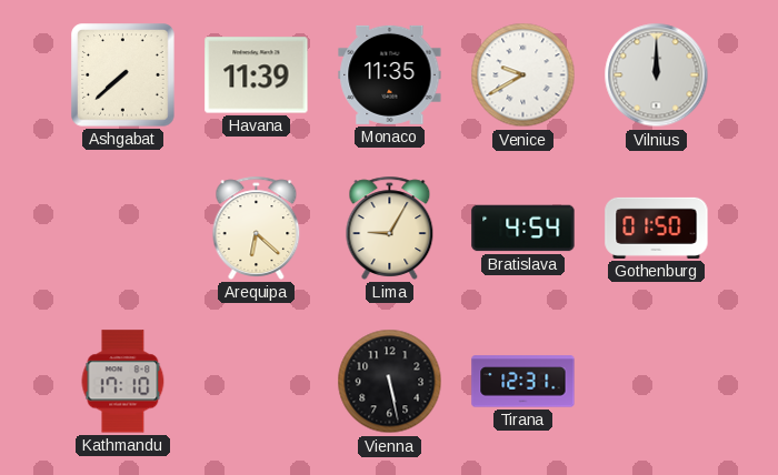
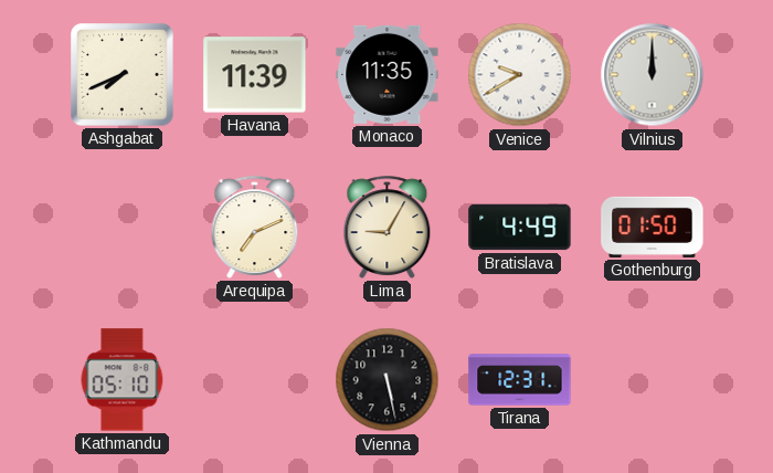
Ashgabat: 7:38 -> 7:41 (123, 75)
Arequipa: 6:22 -> 7:11 (255, 227)
Bratislava: 4:54 -> 4:49 (520, 228)
Kathmandu: 17:10 -> 05:10 (123, 380)
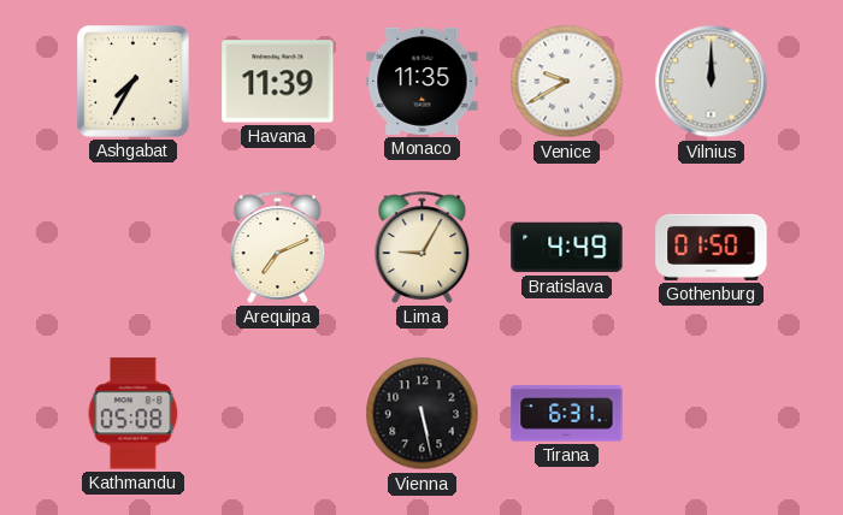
Ashgabat: 7:41 -> 7:35 (134, 82)
Kathmandu: 05:10 -> 05:08 (134, 414)
Tirana: 12:31 -> 6:31 (567, 414)
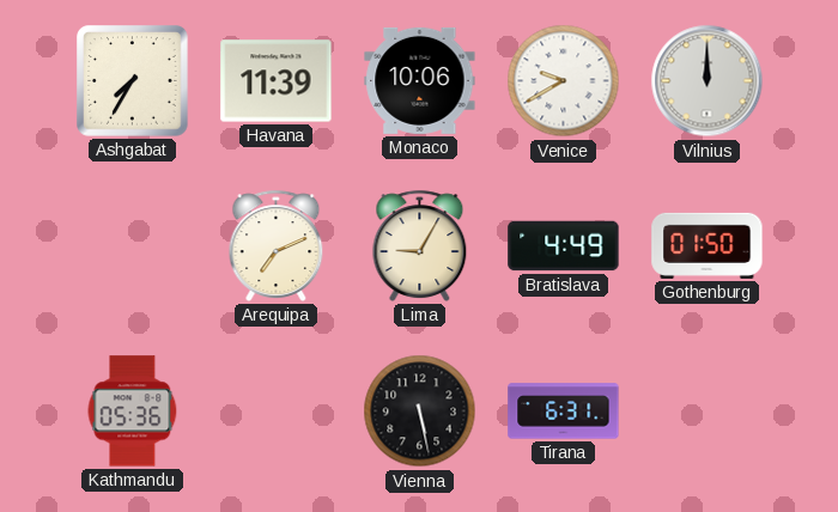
Monaco: 11:35 -> 10:06 (420, 80)
Kathmandu: 05:08 -> 05:36 (133, 412)
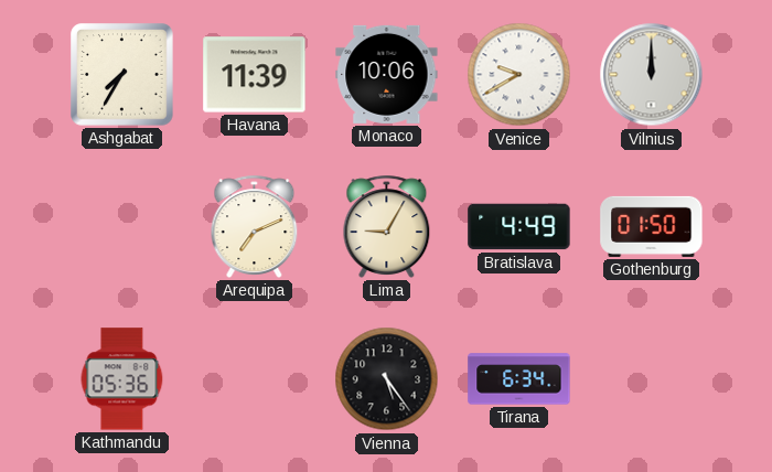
Vienna: 5:28 -> 5:24 (387, 379)
Tirana: 6:31 -> 6:34 (519, 379)
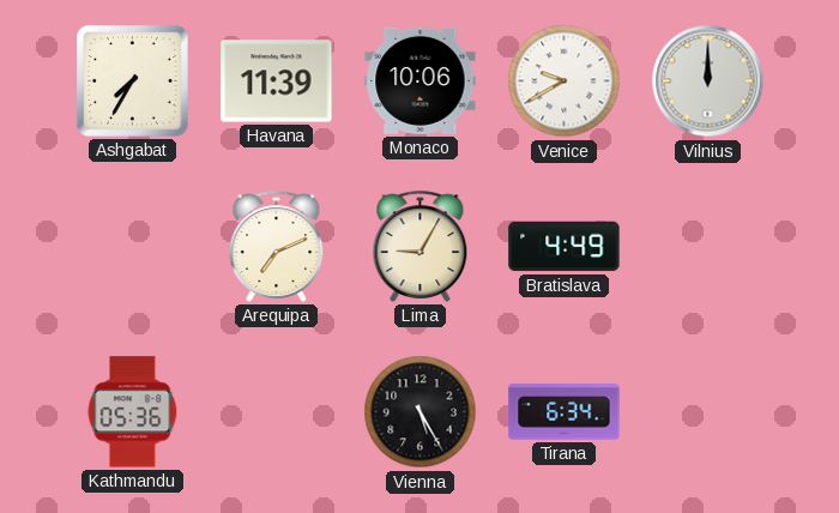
Gothenburg: 01:50 -> none (652, 226)
Vienna: 5:24 -> 5:25 (421, 412)
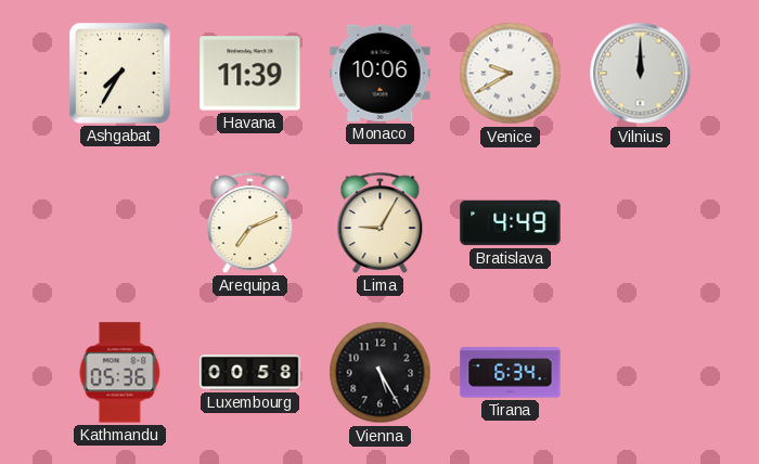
Luxembourg: none -> 00:58 (250, 373)
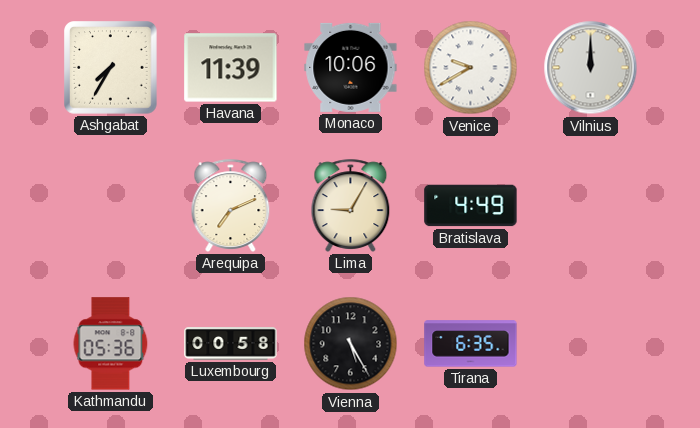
Tirana: 6:34 -> 6:35 (471, 344)
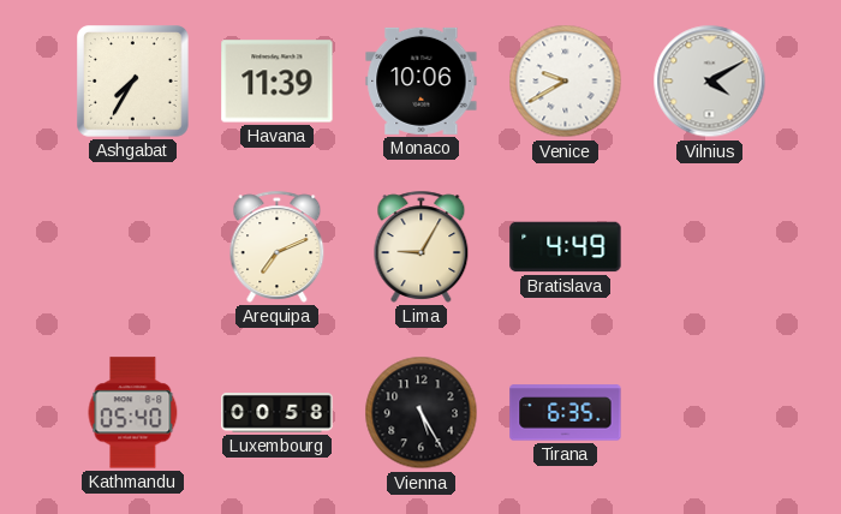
Vilnius: 12:00 -> 4:10 (710, 82)
Kathmandu: 05:36 -> 05:40 (133, 413)
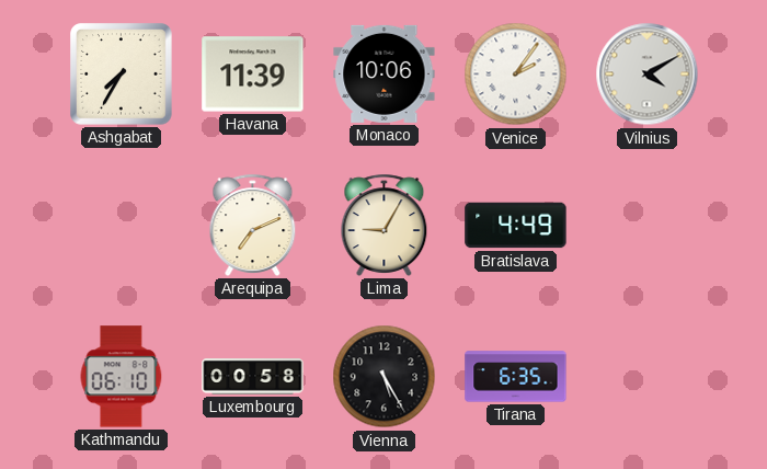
Venice: 9:40 -> 2:06 (516, 75)
Kathmandu: 05:40 -> 06:10 (122, 377)
